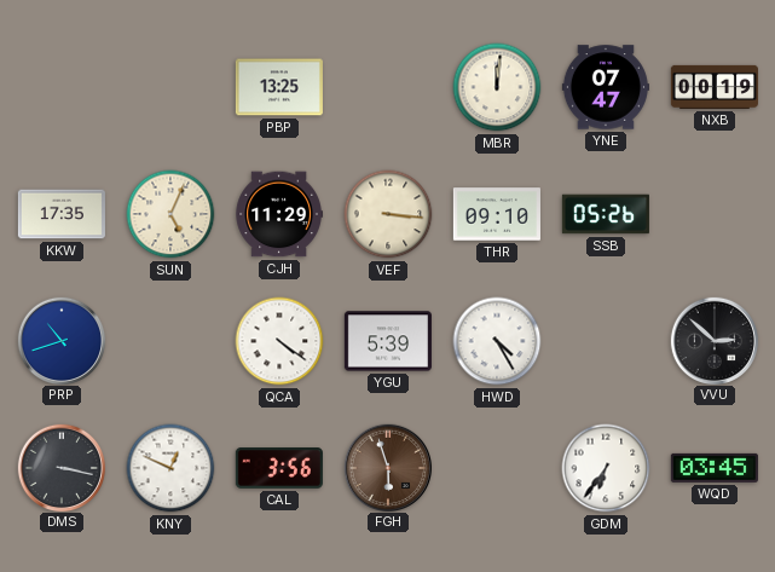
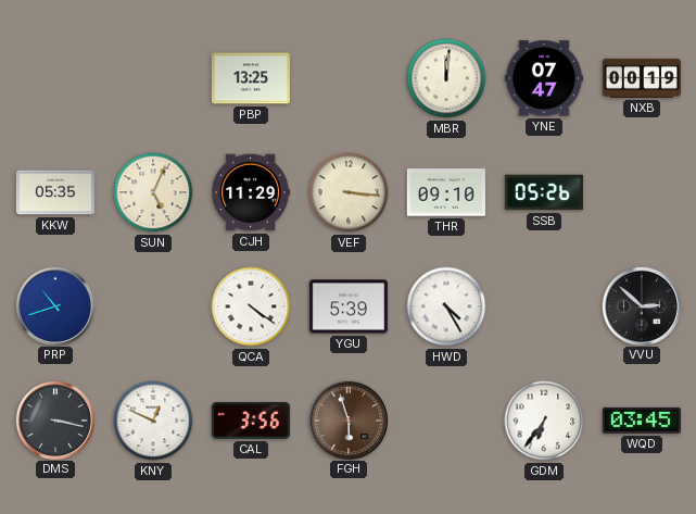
KKW: 17:35 -> 05:35 (55, 192)
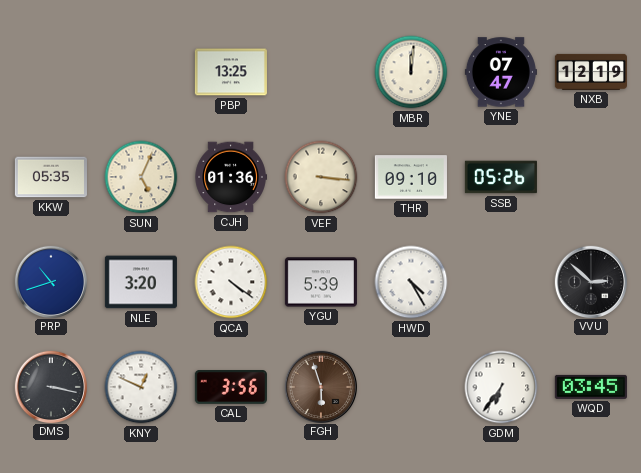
NXB: 00:19 -> 12:19 (591, 72)
CJH: 11:29 -> 01:36 (231, 177)
NLE: none -> 3:20 (141, 282)
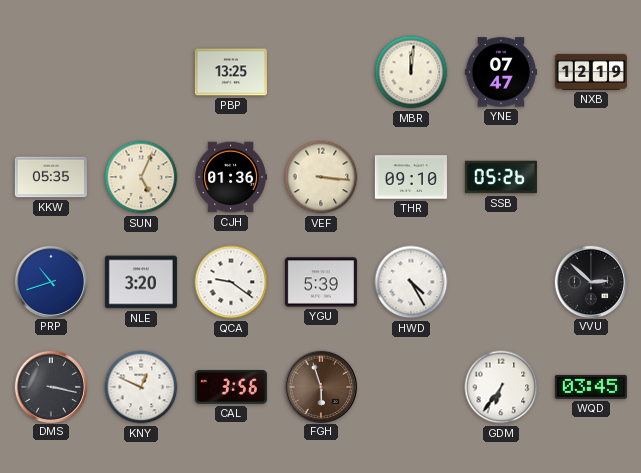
QCA: 4:21 -> 9:21 (231, 282)
